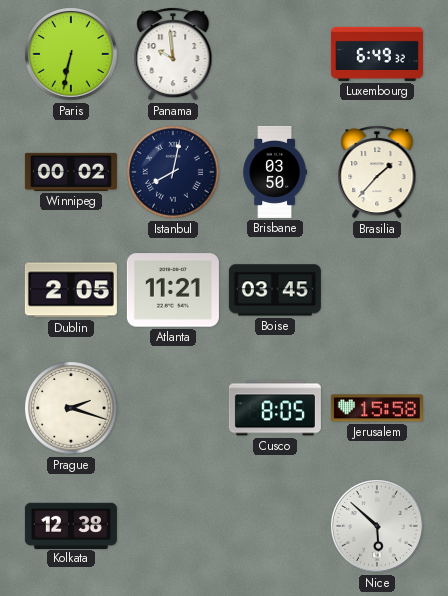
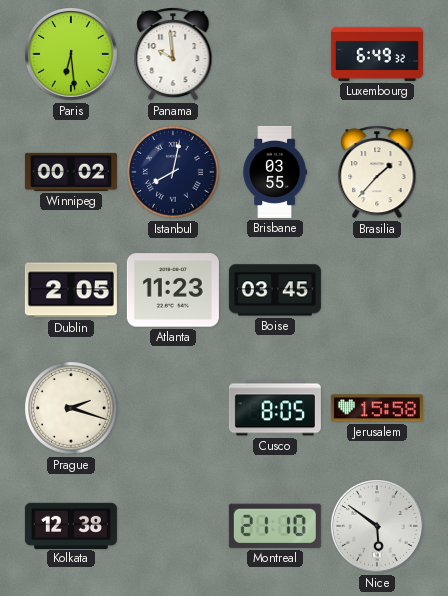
Paris: 6:32 -> 6:29 (72, 55)
Brisbane: 03:50 -> 03:55 (274, 172)
Atlanta: 11:21 -> 11:23 (173, 290)
Montreal: none -> 21:10 (275, 526)
Nice: 5:52 -> 5:51 (378, 527)
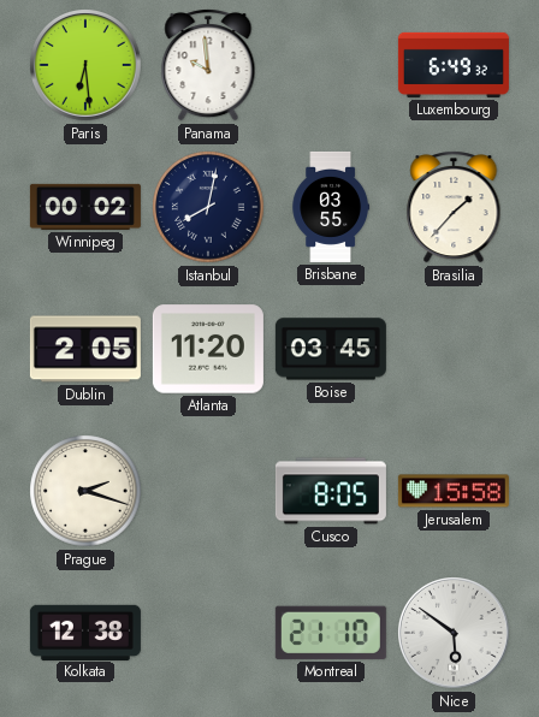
Atlanta: 11:23 -> 11:20 (208, 349)
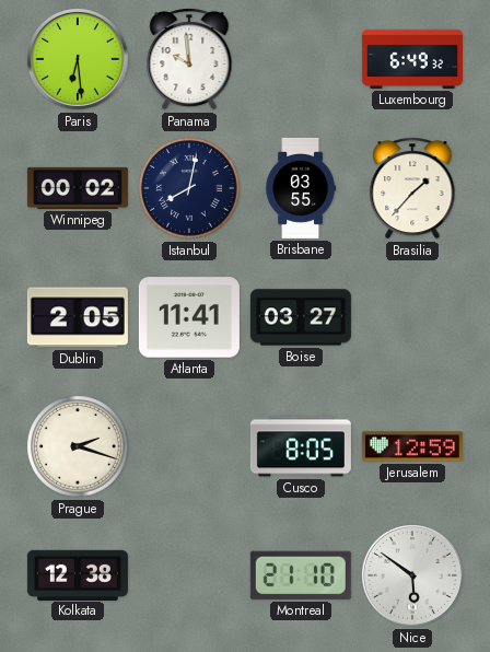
Atlanta: 11:20 -> 11:41 (189, 317)
Boise: 03:45 -> 03:27 (301, 317)
Jerusalem: 15:58 -> 12:59 (412, 446)
